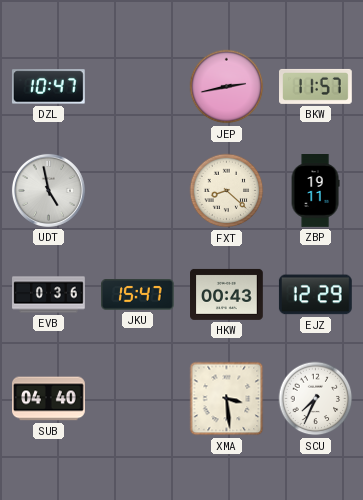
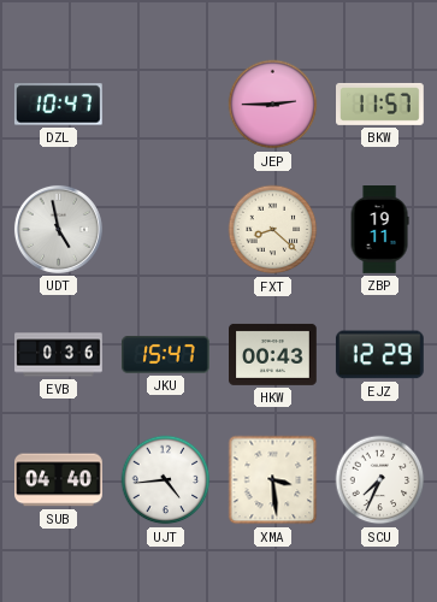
JEP: 2:43 -> 2:45 (273, 105)
UJT: none -> 4:44 (166, 480)
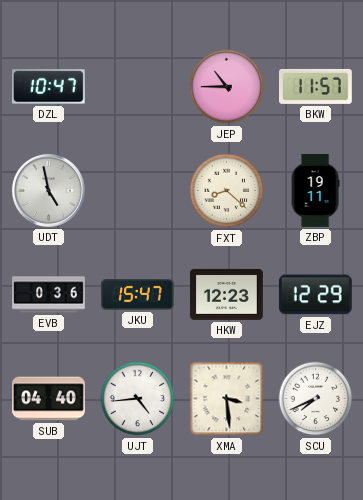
JEP: 2:45 -> 10:45 (227, 87)
HKW: 00:43 -> 12:23 (227, 294)
SCU: 7:34 -> 7:41 (316, 399)
